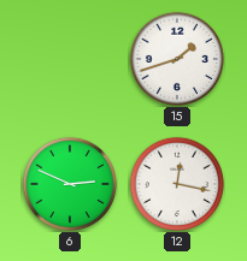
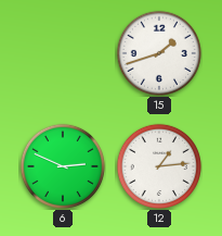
12: 12:17 -> 1:14 (159, 166)
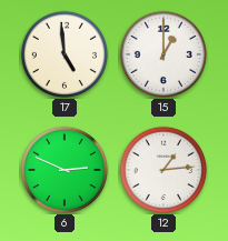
17: none -> 4:59 (65, 54)
15: 1:42 -> 1:00 (163, 54)
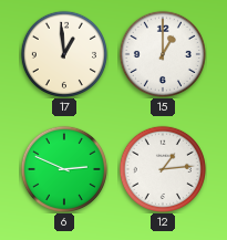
17: 4:59 -> 12:59 (64, 54)
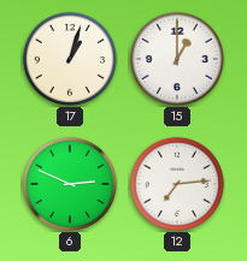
17: 12:59 -> 1:03 (70, 59)
12: 1:14 -> 7:14 (177, 184)
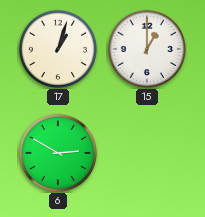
6: 2:49 -> 2:50 (58, 153)
12: 7:14 -> none (177, 184)
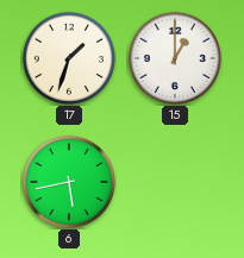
17: 1:03 -> 1:33 (69, 58)
6: 2:50 -> 5:43 (69, 182)
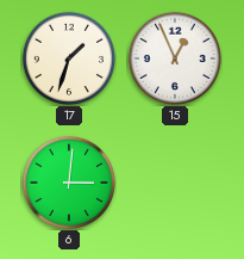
15: 1:00 -> 12:56 (175, 58)
6: 5:43 -> 3:01 (69, 183)
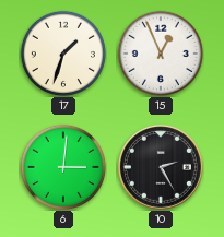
10: none -> 2:25 (161, 167)
